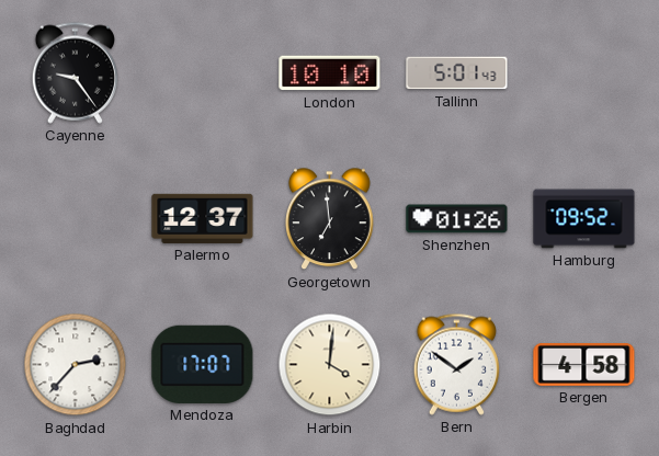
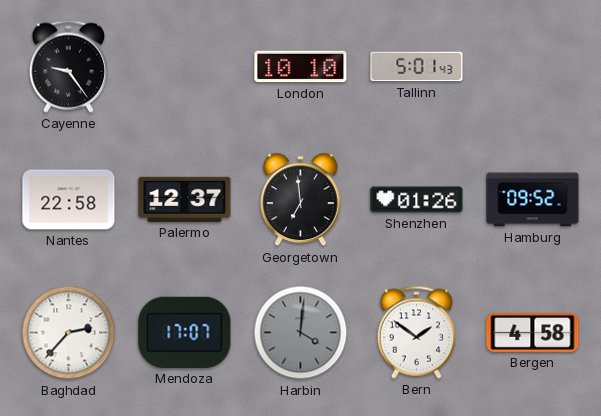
Nantes: none -> 22:58 (69, 200)
Harbin dial: cream -> grey (301, 333)
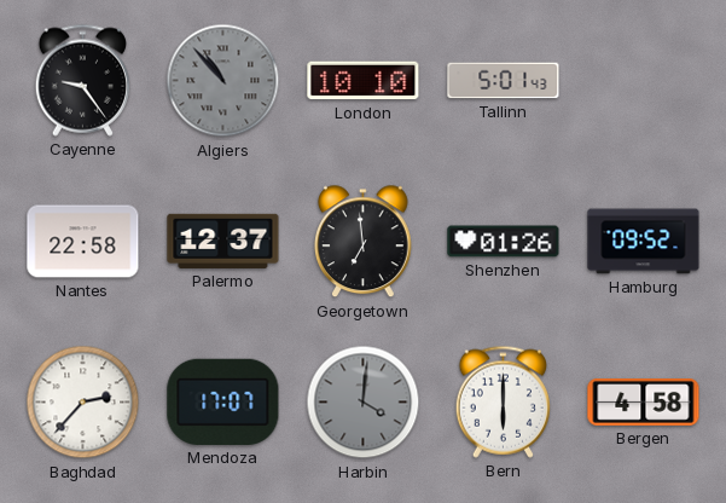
Algiers: none -> 10:53 (223, 81)
Bern: 1:51 -> 6:00 (503, 401)
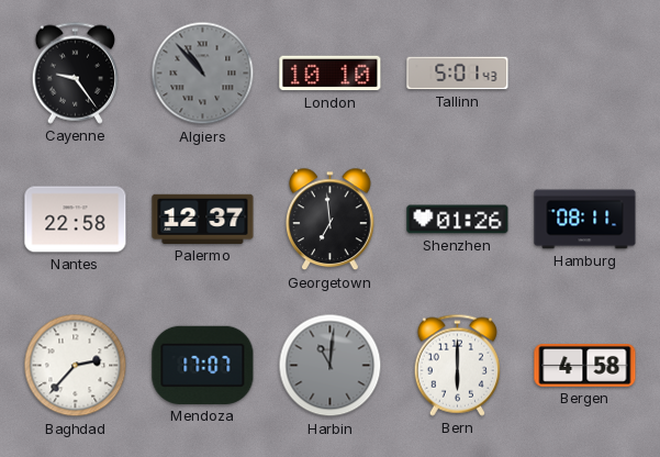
Hamburg: 09:52 -> 08:11 (585, 220)
Harbin: 4:01 -> 11:01 (331, 366)
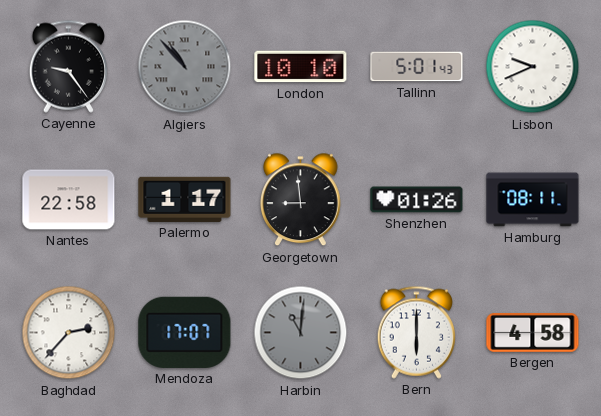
Lisbon: none -> 9:41 (533, 67)
Palermo: 12:37 -> 1:17 (185, 199)
Georgetown: 6:59 -> 8:59 (301, 200)
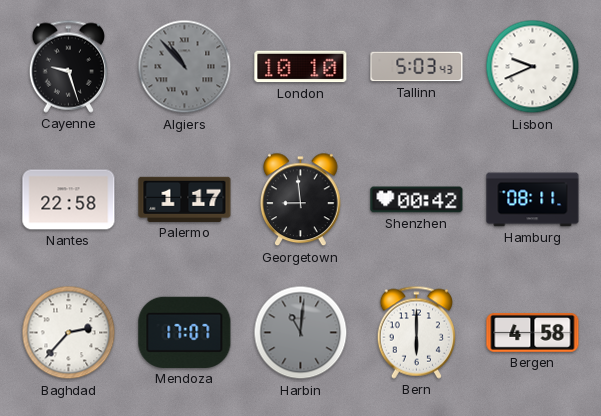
Cayenne: 9:24 -> 9:27 (68, 66)
Tallinn: 5:01 -> 5:03 (417, 67)
Shenzhen: 01:26 -> 00:42 (417, 200)
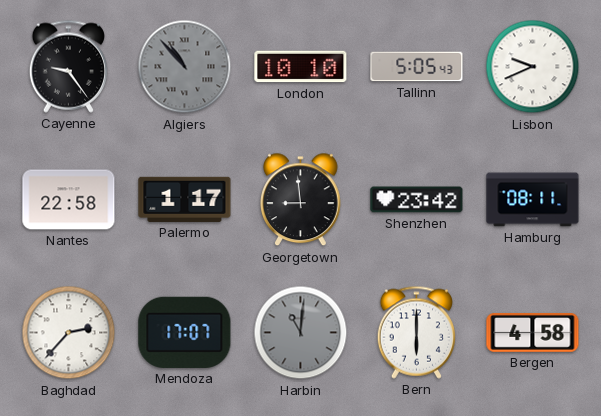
Cayenne: 9:27 -> 9:24 (68, 66)
Tallinn: 5:03 -> 5:05 (417, 67)
Shenzhen: 00:42 -> 23:42 (417, 200)
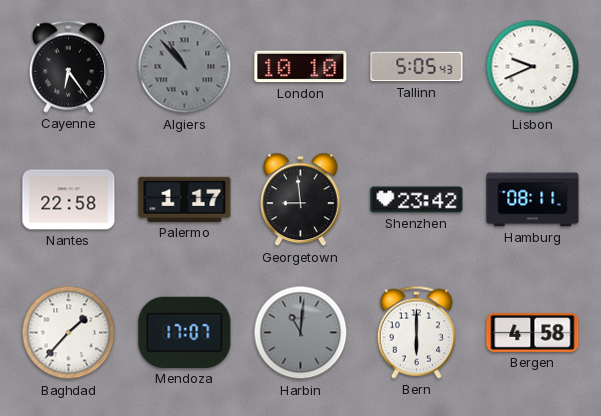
Cayenne: 9:24 -> 6:24 (68, 66)
Baghdad: 2:37 -> 1:37 (69, 333)
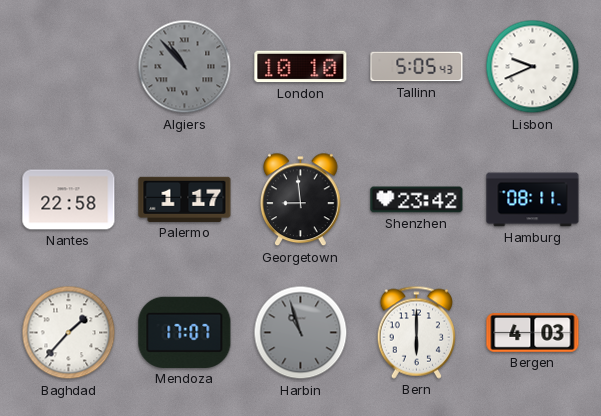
Cayenne: 6:24 -> none (68, 66)
Harbin: 11:01 -> 10:57 (301, 333)
Bergen: 4:58 -> 4:03 (533, 333)
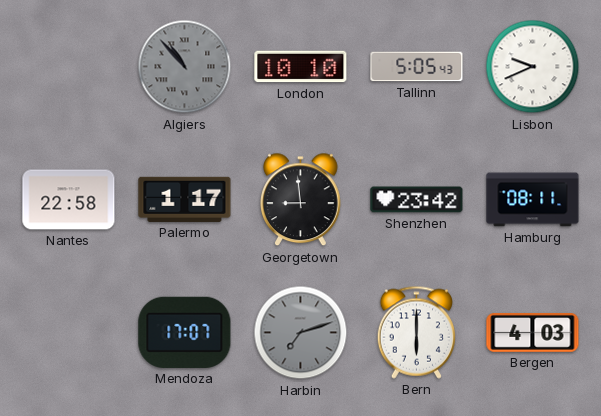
Baghdad: 1:37 -> none (69, 333)
Harbin: 10:57 -> 7:12 (301, 333)
